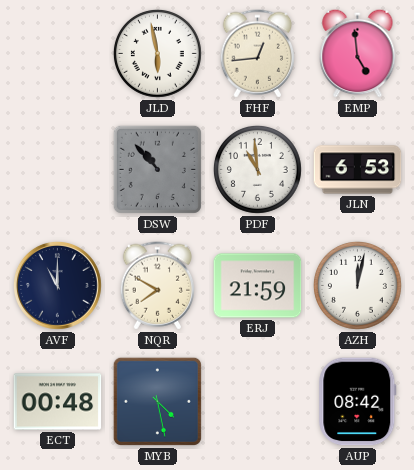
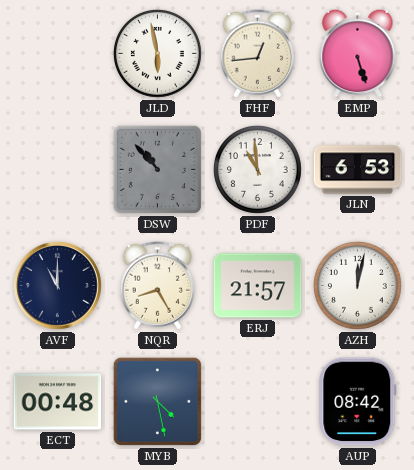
EMP: 4:59 -> 5:27 (358, 53)
NQR: 7:50 -> 8:25 (157, 286)
ERJ: 21:59 -> 21:57 (258, 286)
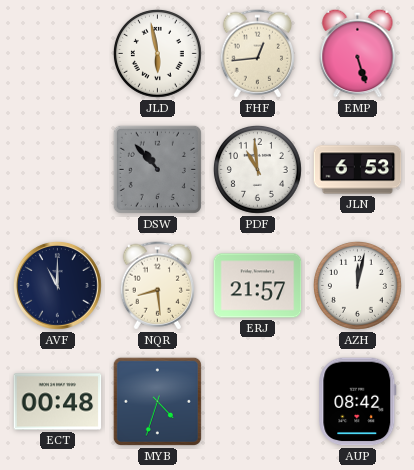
NQR: 8:25 -> 8:29 (157, 286)
MYB: 4:28 -> 4:33 (157, 401)
